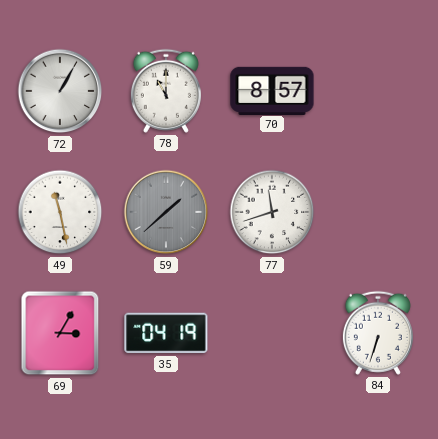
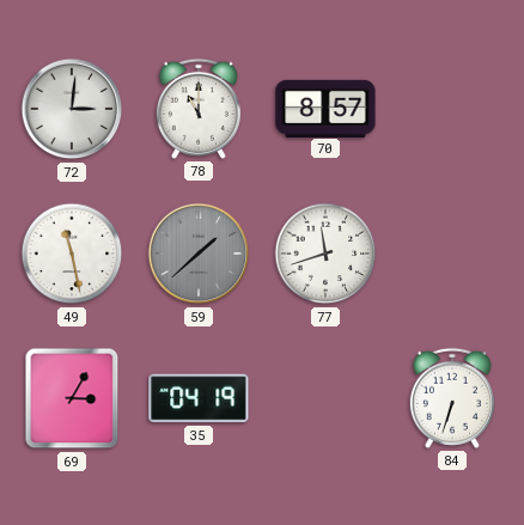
72: 1:05 -> 3:01 (72, 109)
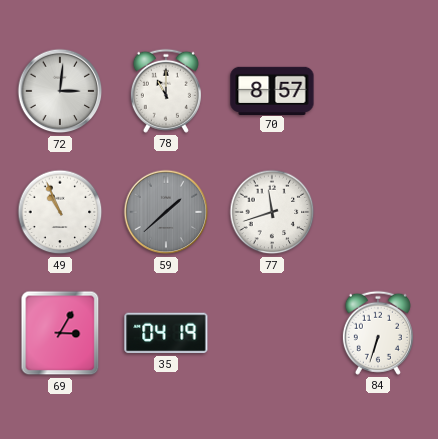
49: 11:28 -> 10:56 (60, 212)
